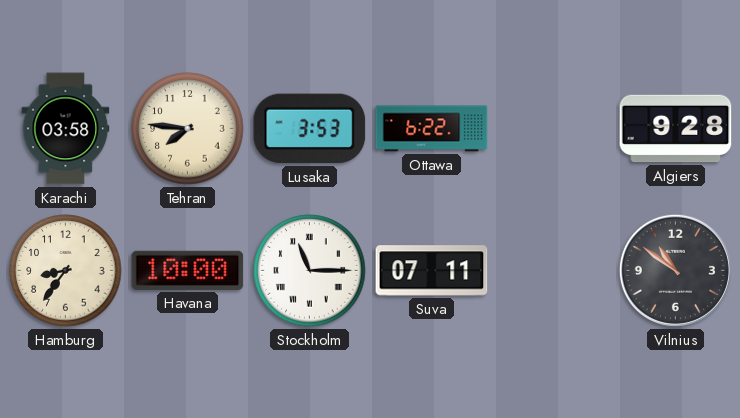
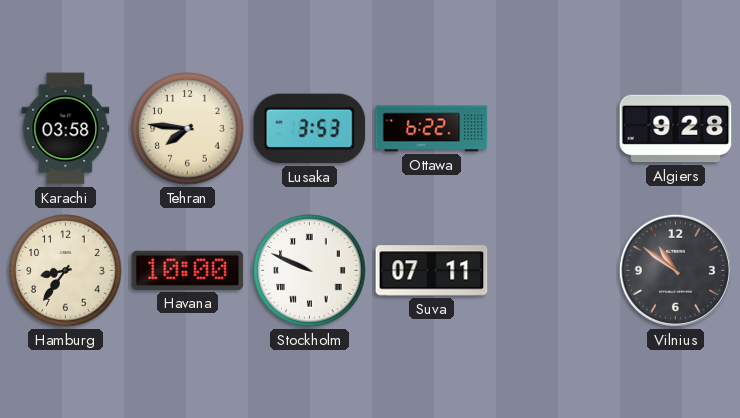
Stockholm: 11:15 -> 9:49 (310, 271)
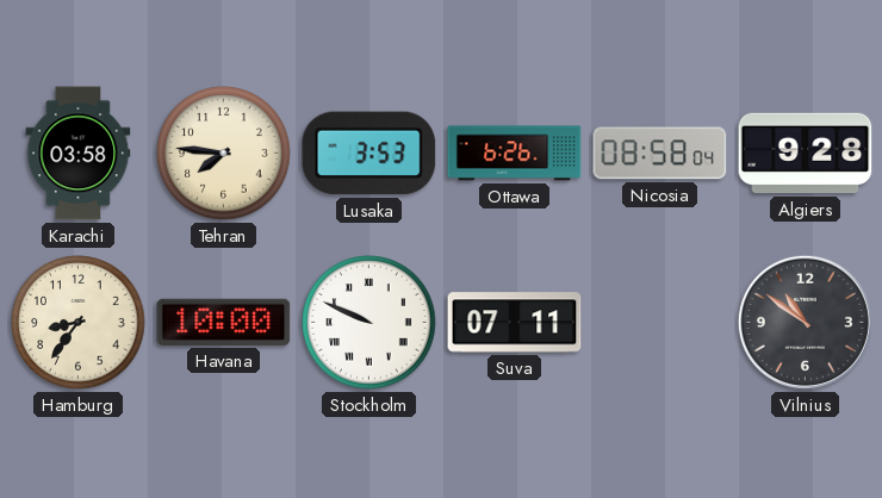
Ottawa: 6:22 -> 6:26 (515, 154)
Nicosia: none -> 08:58 (660, 154)
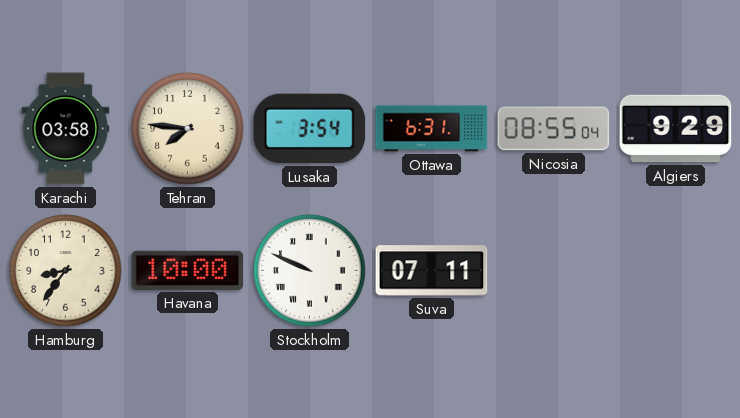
Lusaka: 3:53 -> 3:54 (310, 129)
Ottawa: 6:26 -> 6:31 (432, 129)
Nicosia: 08:58 -> 08:55 (554, 129)
Algiers: 9:28 -> 9:29 (676, 129)
Vilnius: 10:51 -> none (805, 322)
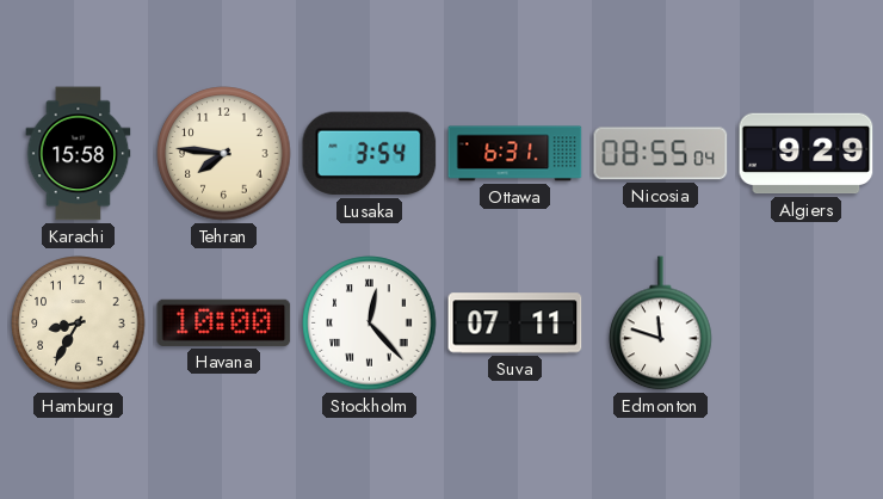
Karachi: 03:58 -> 15:58 (79, 154)
Hamburg: 8:36 -> 8:35 (79, 324)
Stockholm: 9:49 -> 12:23 (370, 324)
Edmonton: none -> 11:48 (661, 324)
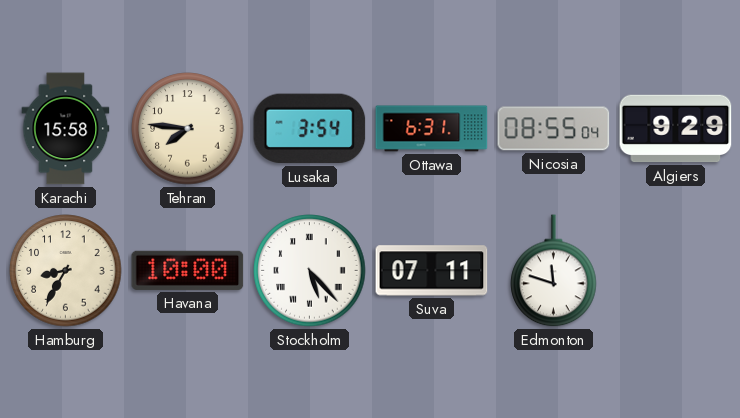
Stockholm: 12:23 -> 5:23 (310, 271)
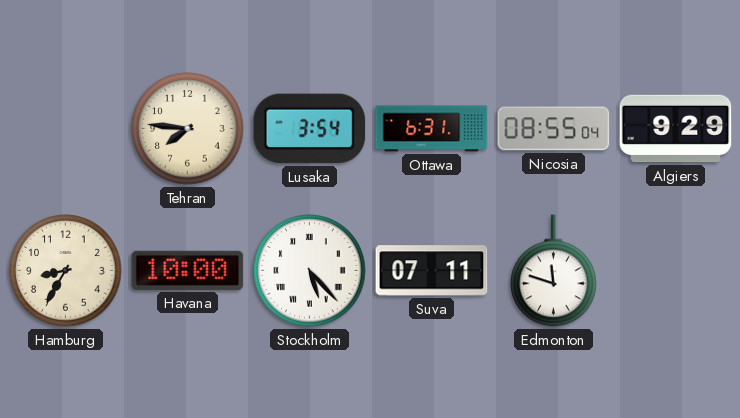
Karachi: 15:58 -> none (66, 129)
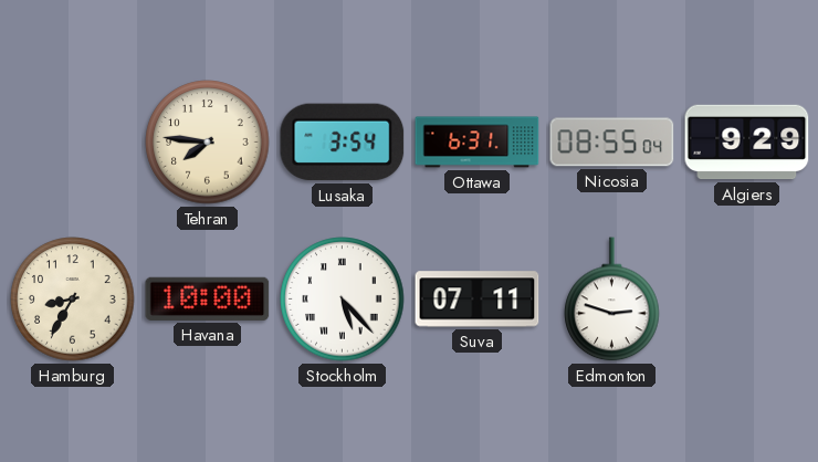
Edmonton: 11:48 -> 2:48 (612, 300)
